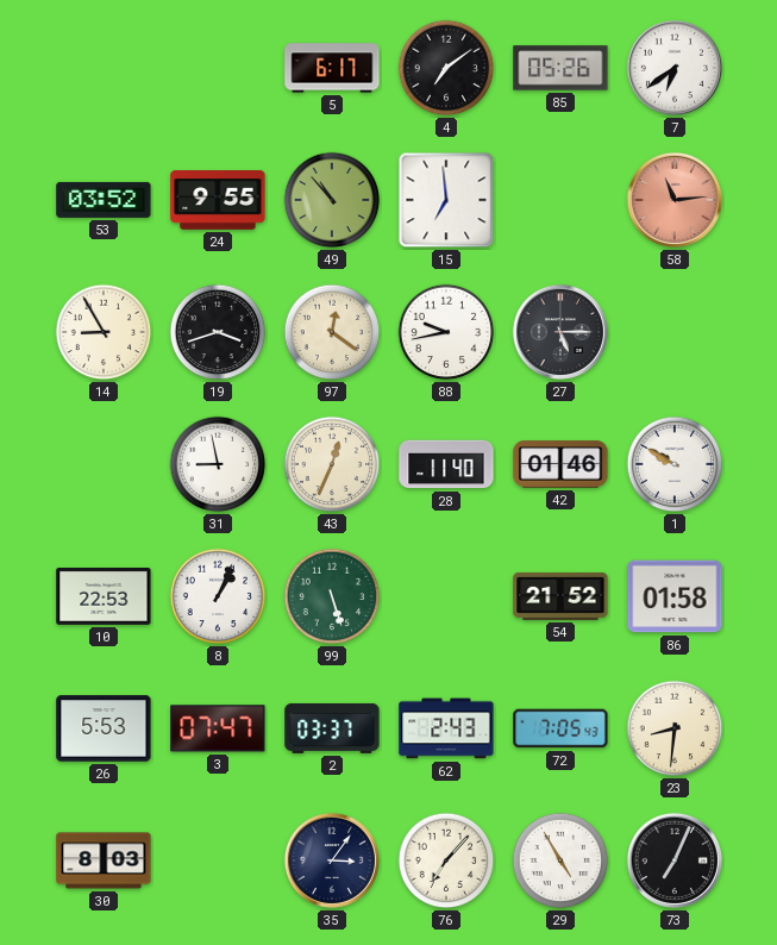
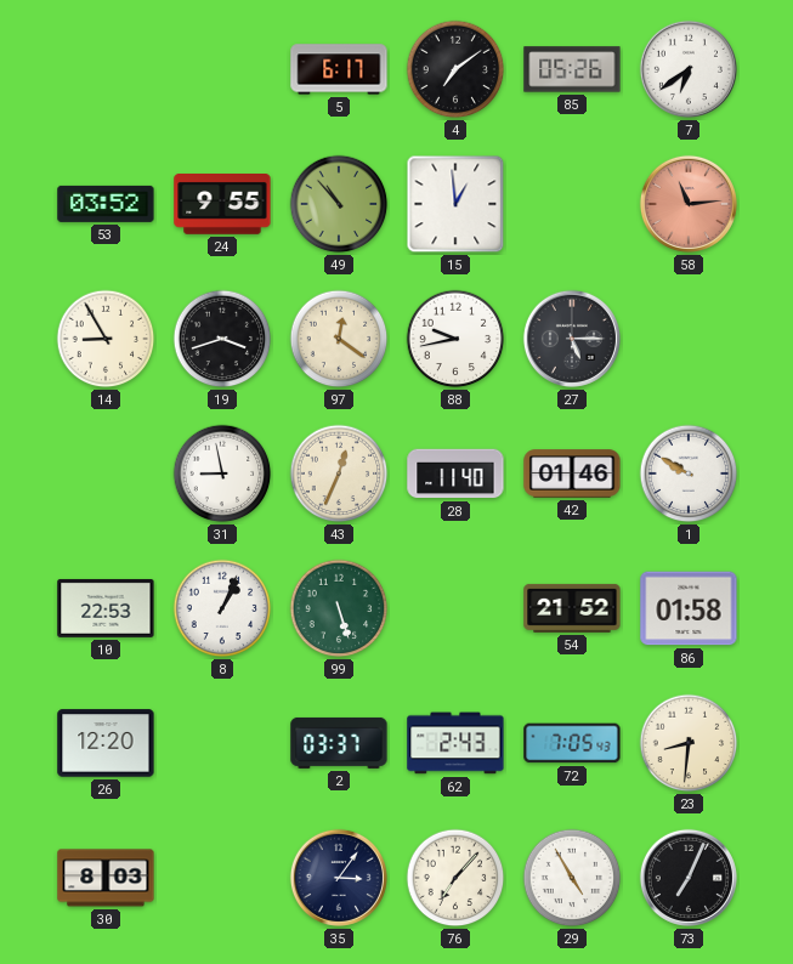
15: 6:59 -> 12:59 (455, 204)
26: 5:53 -> 12:20 (106, 743)
3: 07:47 -> none (218, 728)
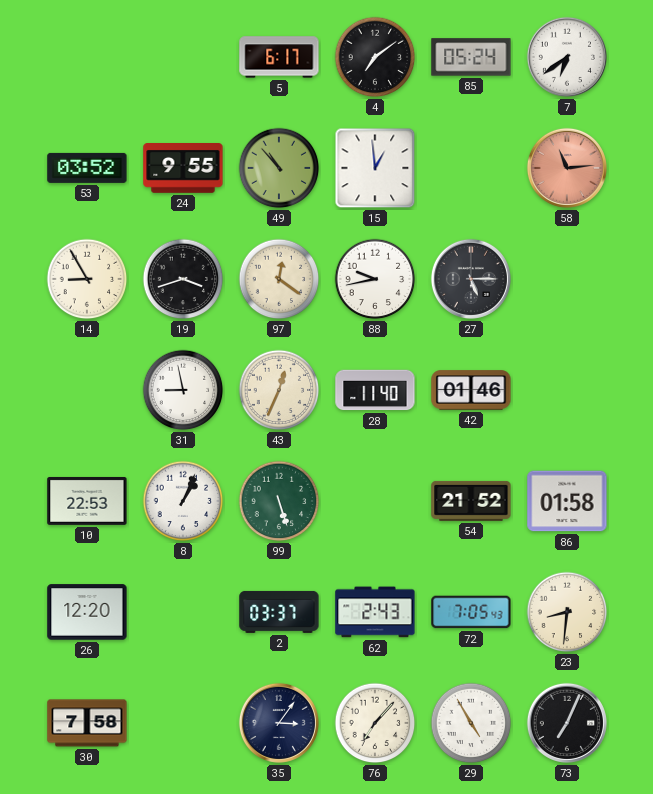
85: 05:26 -> 05:24 (471, 57)
1: 9:50 -> none (689, 474)
30: 8:03 -> 7:58 (87, 723)
